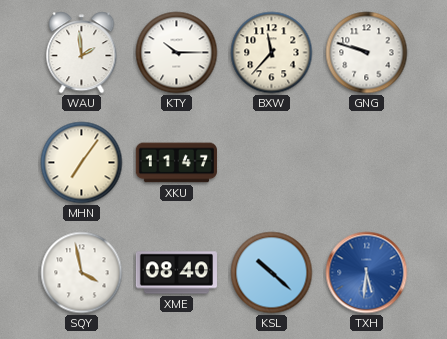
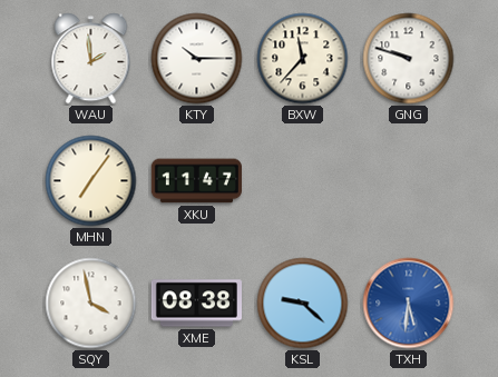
XME: 08:40 -> 08:38 (196, 304)
KSL: 10:22 -> 9:22 (303, 304)
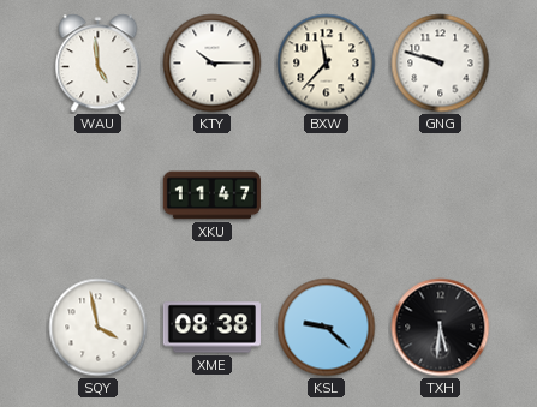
WAU: 1:59 -> 4:59 (99, 64)
MHN: 7:06 -> none (91, 181)
TXH dial: blue -> black (441, 328)
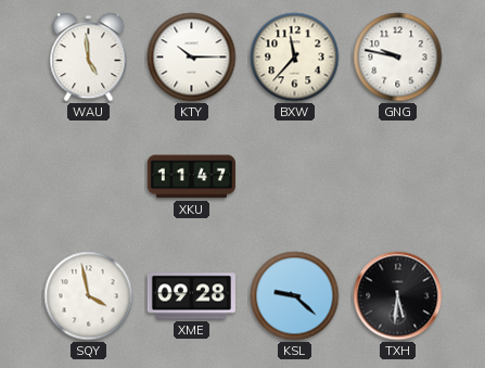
GNG: 9:48 -> 9:47 (398, 58)
XME: 08:38 -> 09:28 (191, 296)
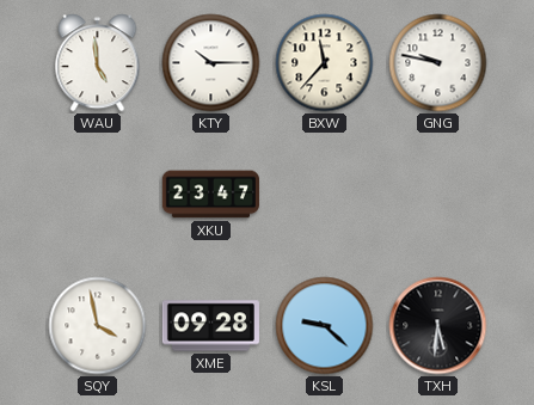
XKU: 11:47 -> 23:47 (210, 195)
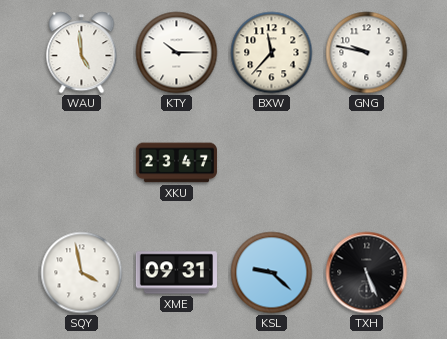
XME: 09:28 -> 09:31 (176, 273)
TXH: 5:31 -> 5:26 (367, 273)
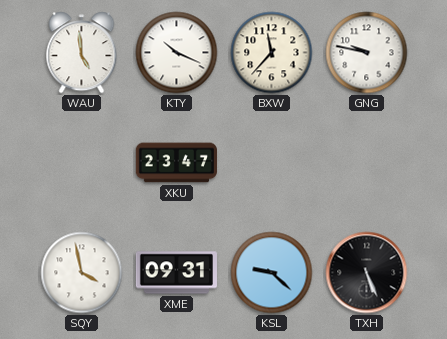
KTY: 10:15 -> 10:19 (177, 53)
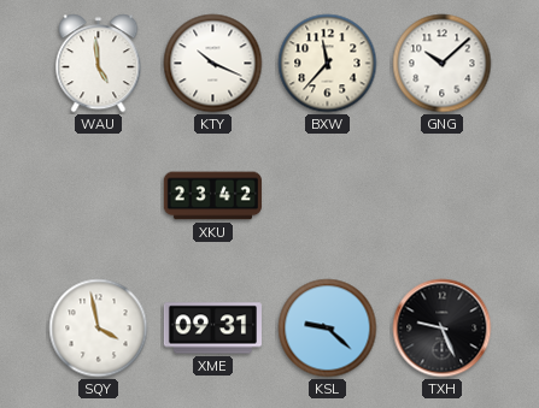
GNG: 9:47 -> 10:08 (443, 64)
XKU: 23:47 -> 23:42 (212, 196)
TXH: 5:26 -> 9:26 (443, 329)
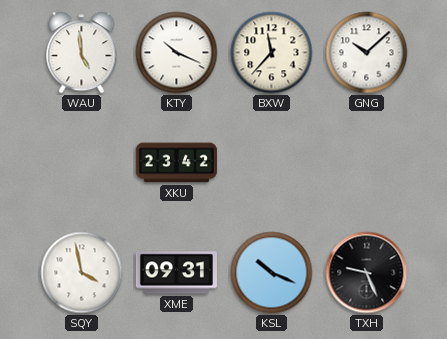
KSL: 9:22 -> 10:19 (272, 273)
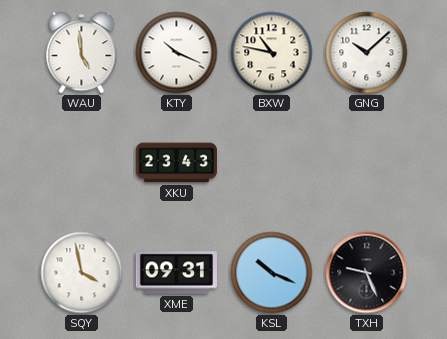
BXW: 11:37 -> 10:47 (272, 53)
XKU: 23:42 -> 23:43 (176, 163)
